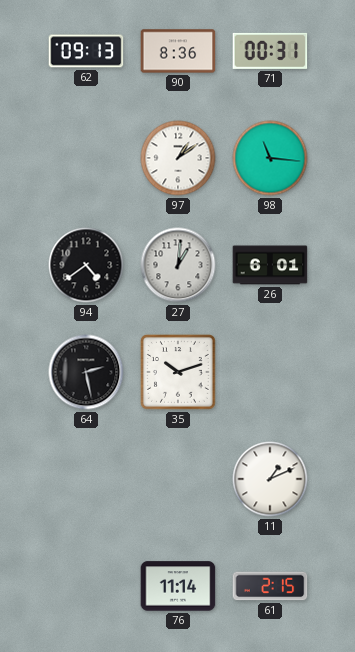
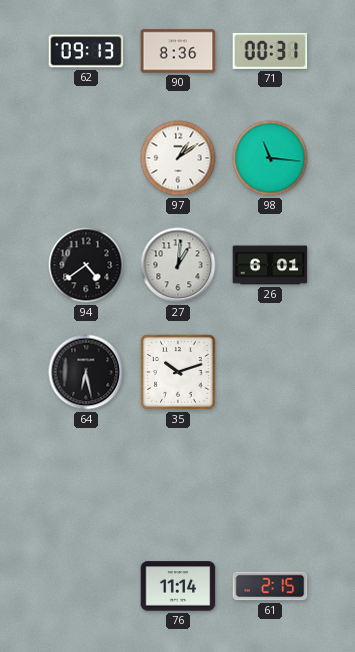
64: 2:28 -> 6:28 (86, 372)
11: 1:11 -> none (270, 479)
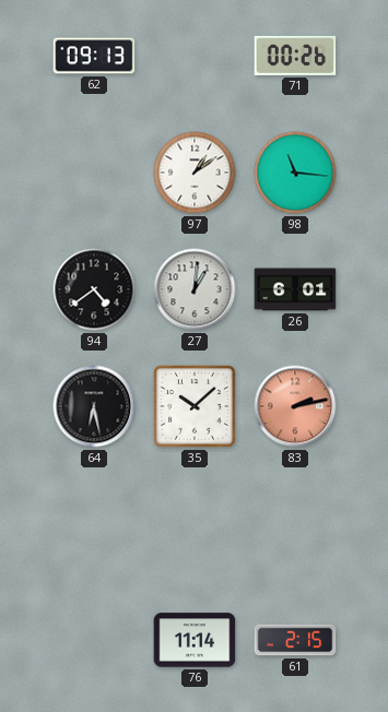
90: 8:36 -> none (178, 51)
71: 00:31 -> 00:26 (295, 56)
35: 10:12 -> 10:08 (195, 406)
83: none -> 2:13 (295, 406)
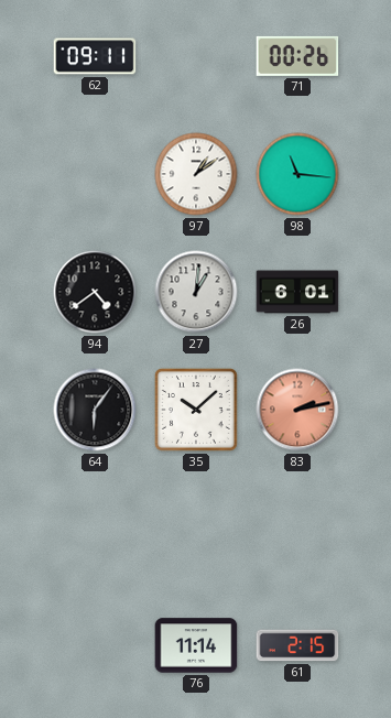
62: 09:13 -> 09:11 (95, 56)
64: 6:28 -> 6:06 (95, 410)
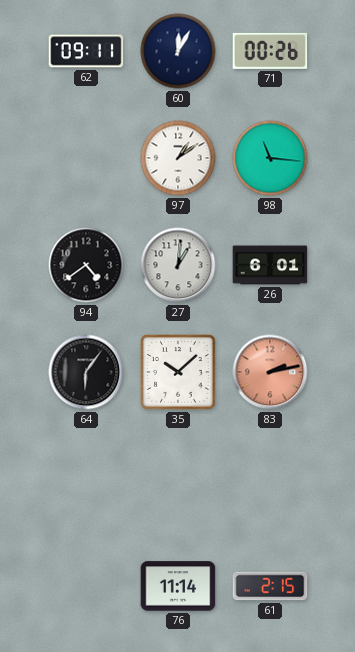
60: none -> 12:05 (178, 51)
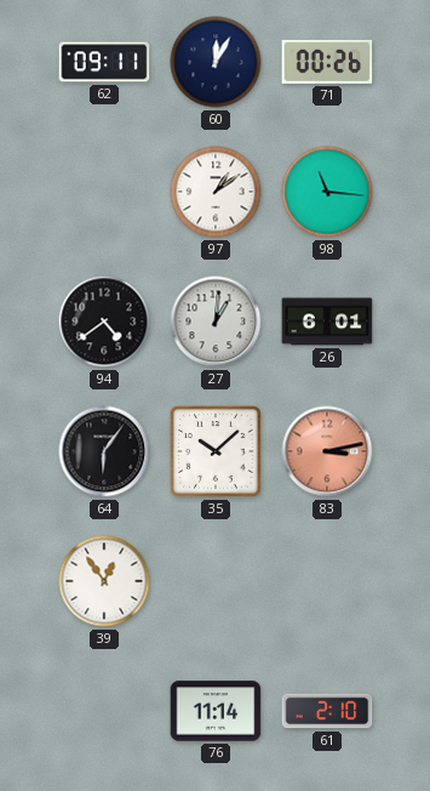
83: 2:13 -> 3:13 (327, 451)
39: none -> 12:54 (104, 581)
61: 2:15 -> 2:10 (327, 711)
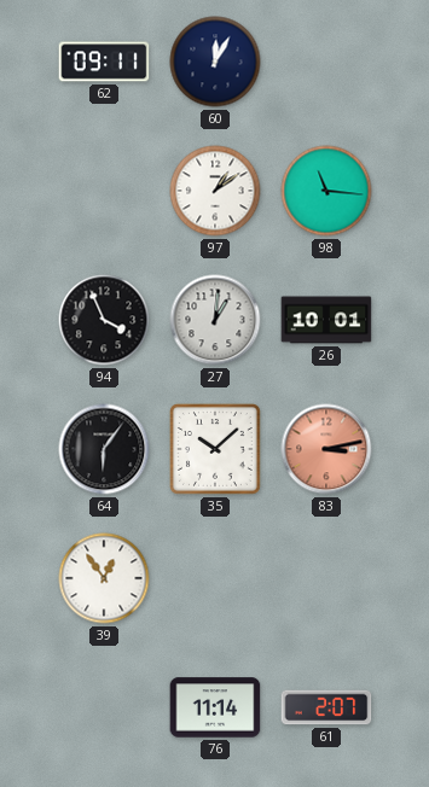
71: 00:26 -> none (327, 62)
94: 4:39 -> 3:56 (104, 320)
26: 6:01 -> 10:01 (326, 320)
61: 2:10 -> 2:07 (326, 707)
